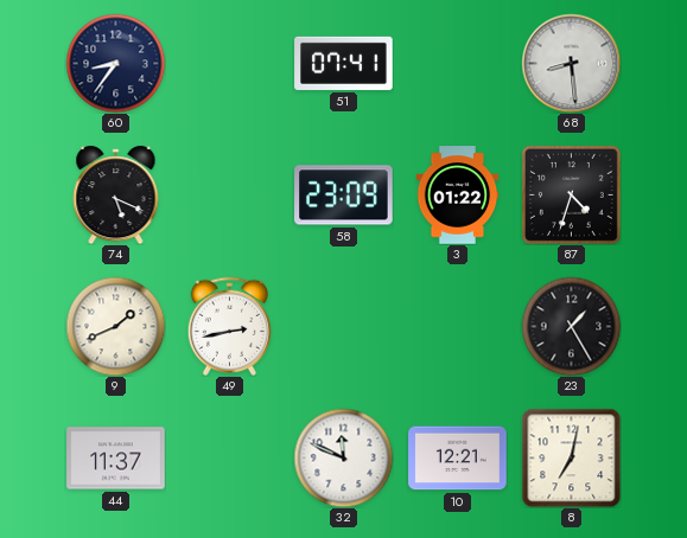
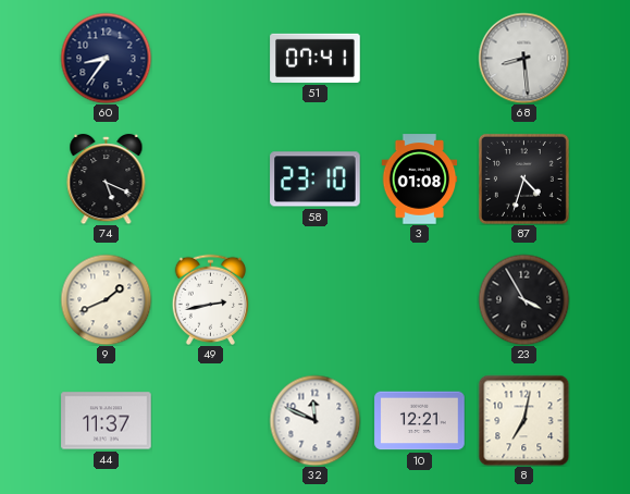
58: 23:09 -> 23:10 (316, 180)
3: 01:22 -> 01:08 (420, 180)
23: 1:25 -> 3:55 (523, 299)
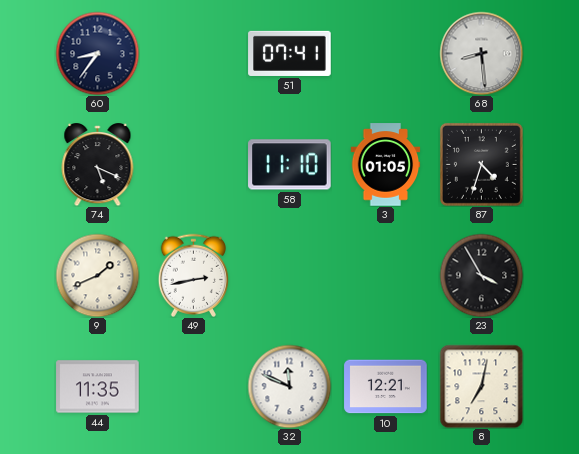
58: 23:10 -> 11:10 (290, 165)
3: 01:08 -> 01:05 (386, 165)
44: 11:37 -> 11:35 (98, 387)
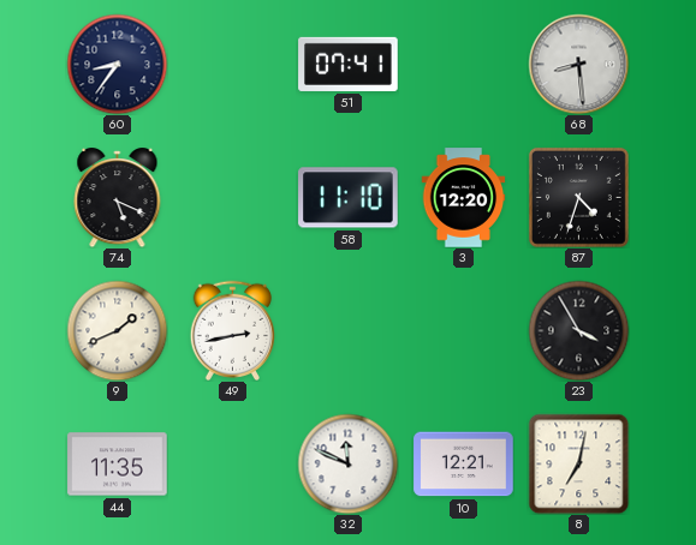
3: 01:05 -> 12:20 (464, 198)
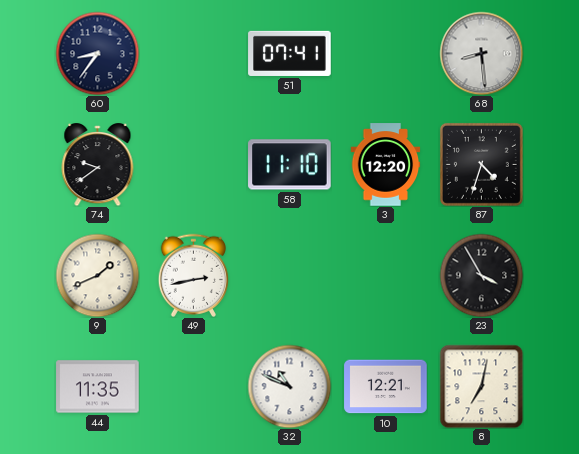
74: 5:19 -> 9:39 (98, 165)
32: 11:49 -> 10:49 (289, 386)
